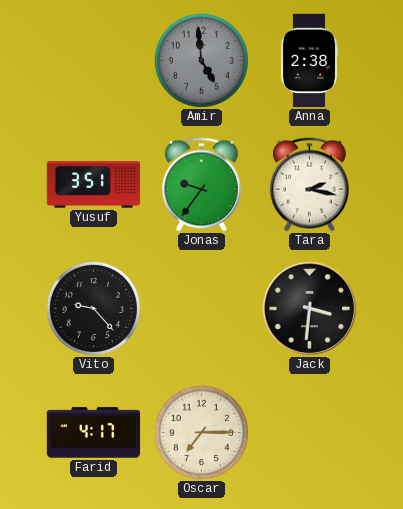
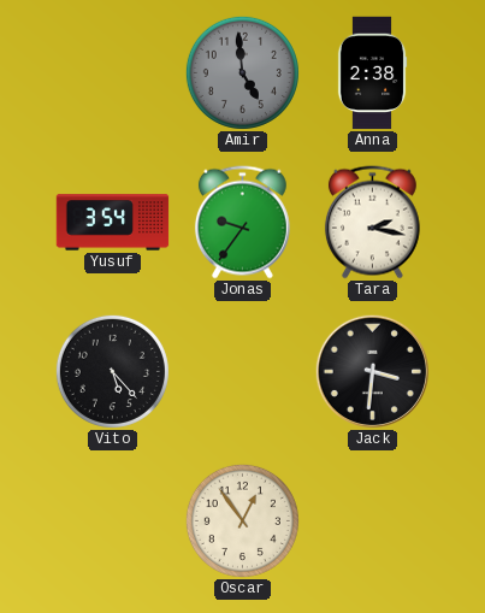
Yusuf: 3:51 -> 3:54 (113, 223)
Vito: 9:23 -> 5:23 (112, 371)
Farid: 4:17 -> none (94, 433)
Oscar: 7:15 -> 12:54 (242, 520)
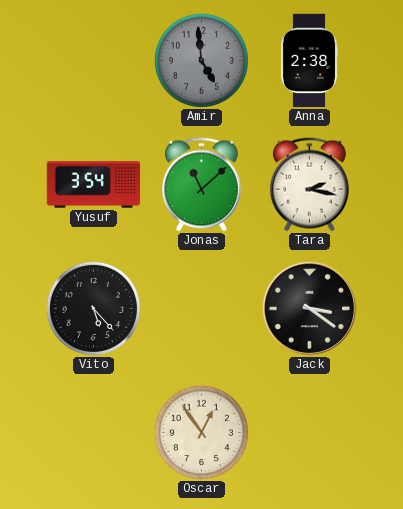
Jonas: 9:36 -> 11:08 (201, 185)
Jack: 3:31 -> 3:21 (309, 308)
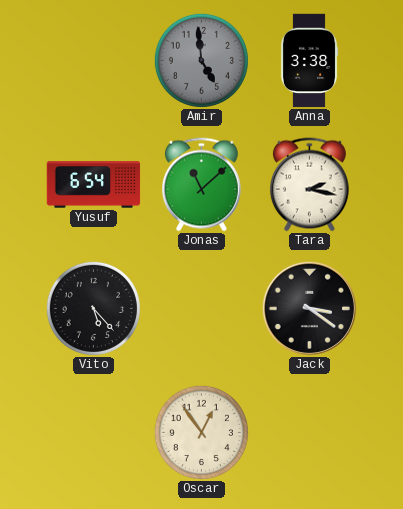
Anna: 2:38 -> 3:38 (309, 61)
Yusuf: 3:54 -> 6:54 (94, 185)
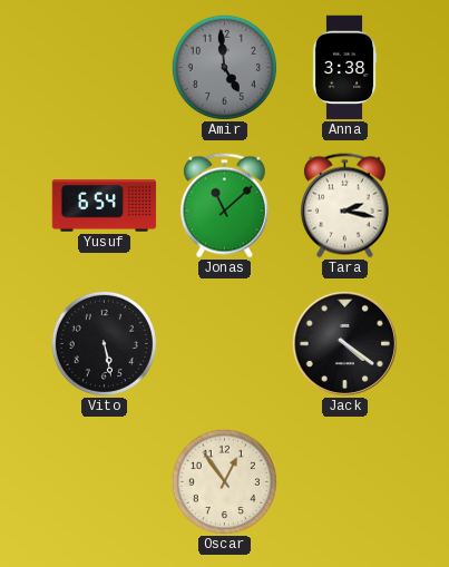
Vito: 5:23 -> 5:28 (104, 343)
Jack: 3:21 -> 4:21 (344, 343)
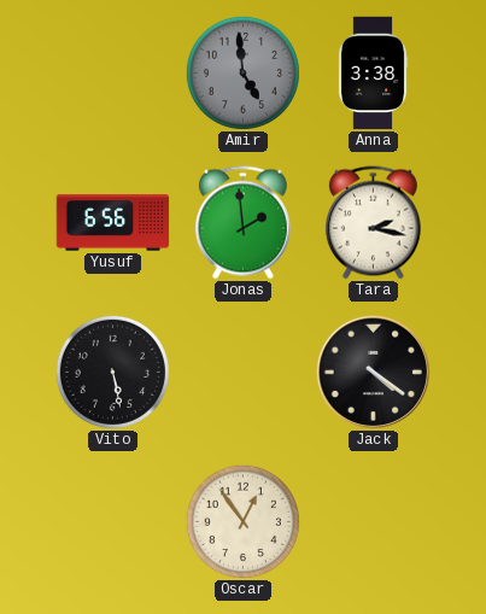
Yusuf: 6:54 -> 6:56 (113, 223)
Jonas: 11:08 -> 1:59 (242, 223)
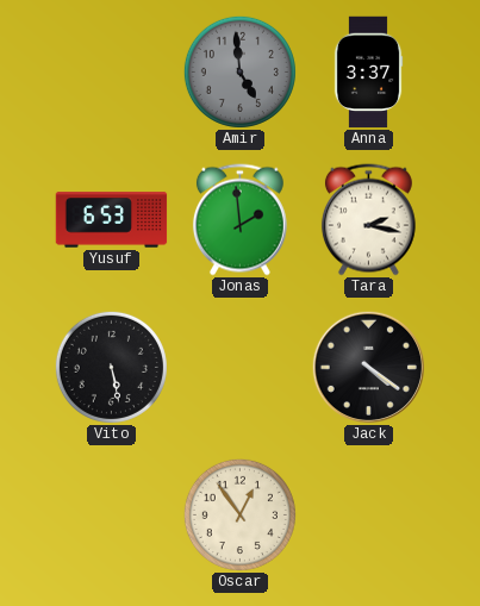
Anna: 3:38 -> 3:37 (368, 73)
Yusuf: 6:56 -> 6:53 (112, 220)
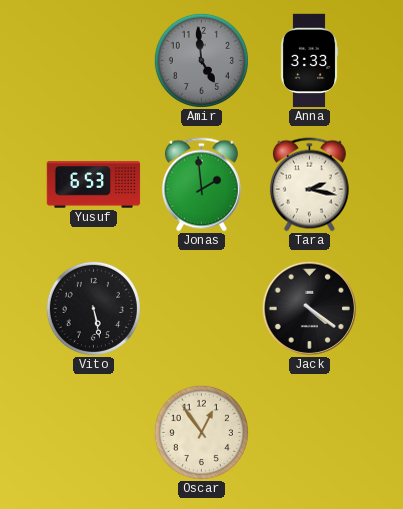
Anna: 3:37 -> 3:33 (309, 61)
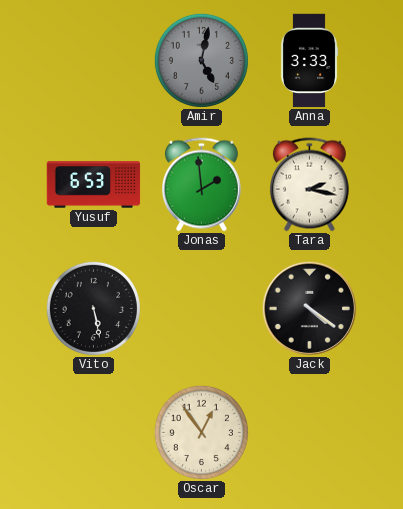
Amir: 4:59 -> 5:02 (201, 60)
